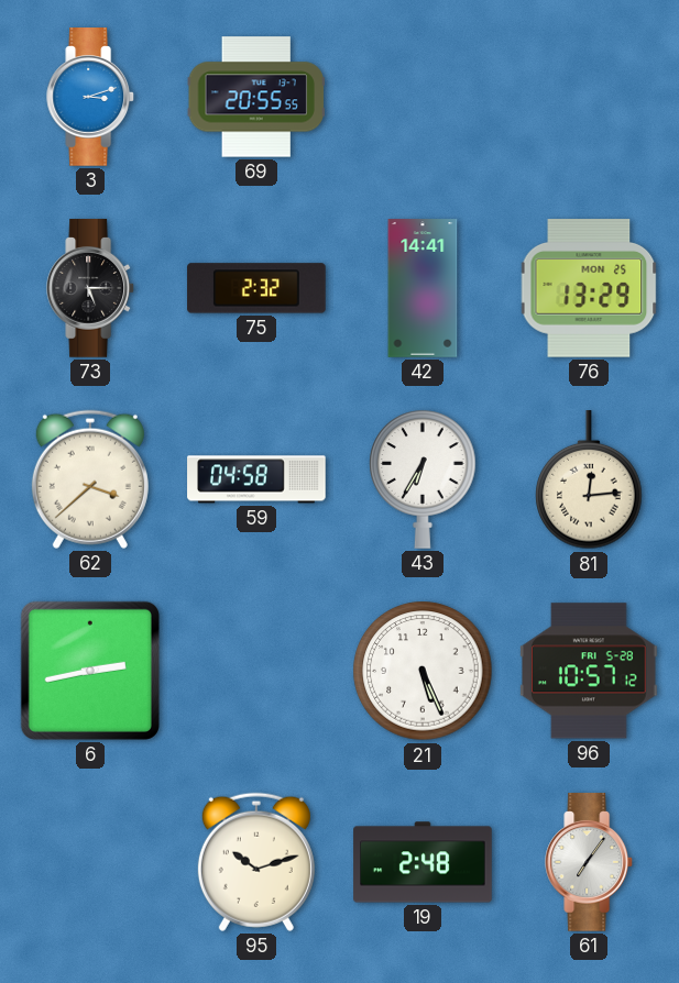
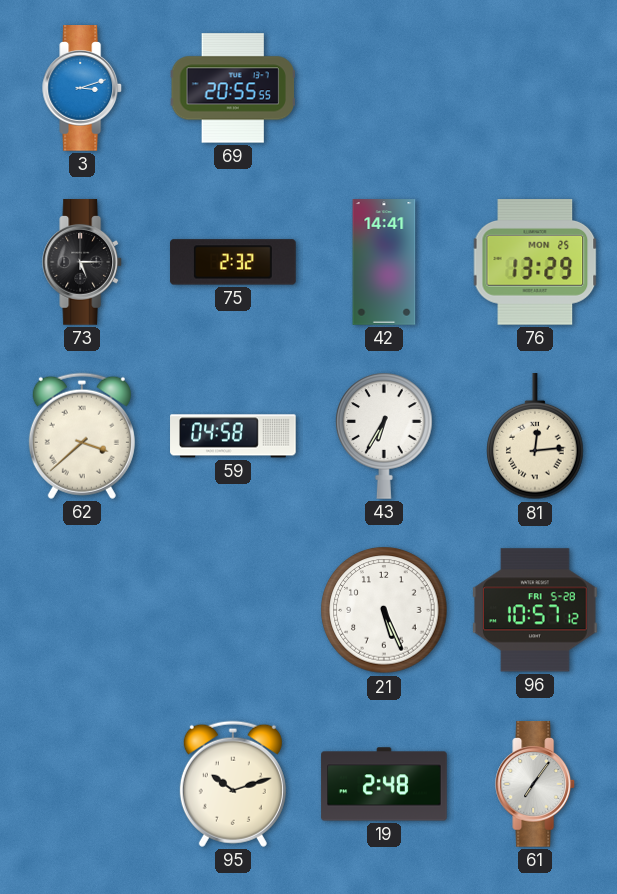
6: 2:43 -> none (90, 671)
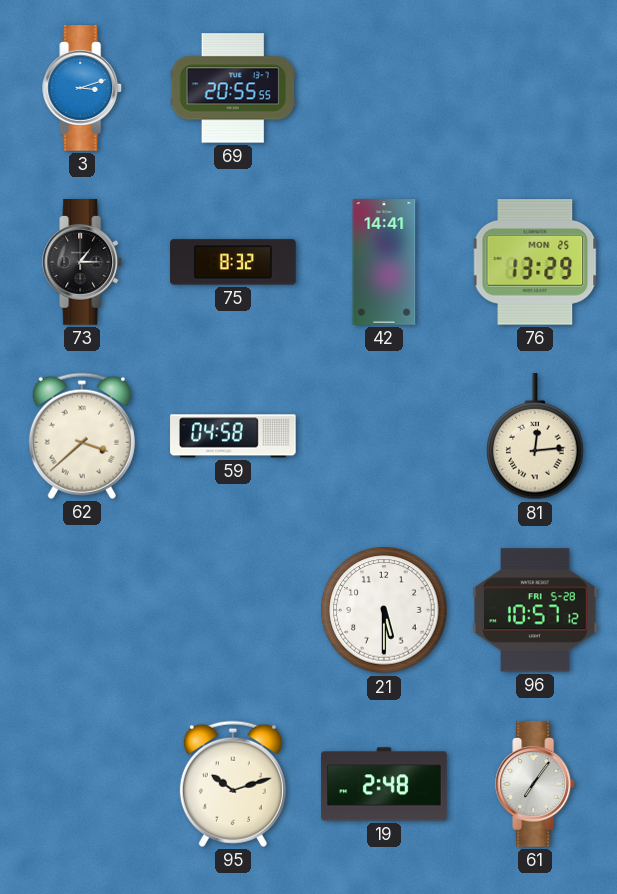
73: 5:15 -> 1:15 (83, 262)
75: 2:32 -> 8:32 (233, 262)
43: 6:35 -> none (384, 436)
21: 5:26 -> 5:30 (384, 610)
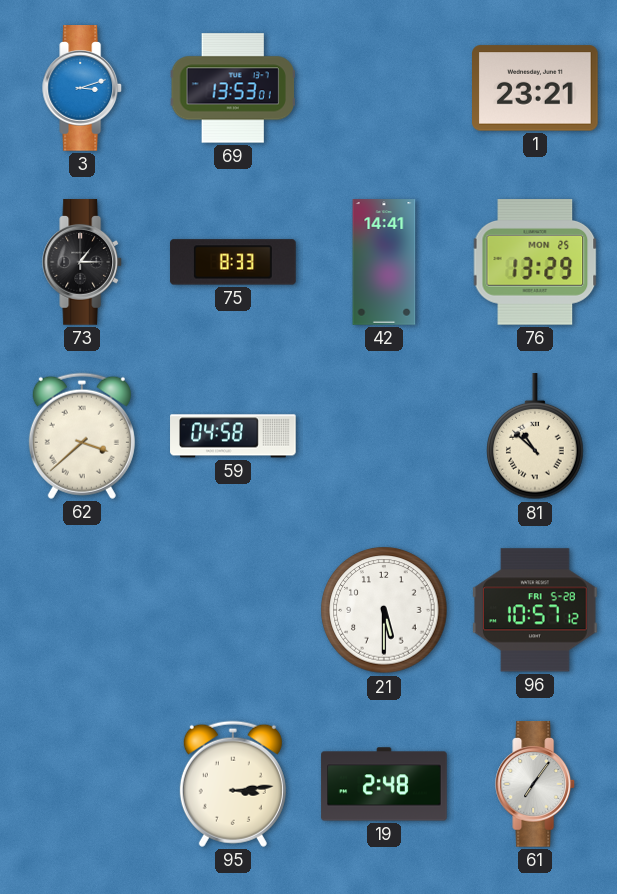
69: 20:55 -> 13:53 (233, 88)
1: none -> 23:21 (536, 88)
75: 8:32 -> 8:33 (233, 262)
81: 12:14 -> 10:52 (535, 437)
95: 10:12 -> 3:14 (233, 784)
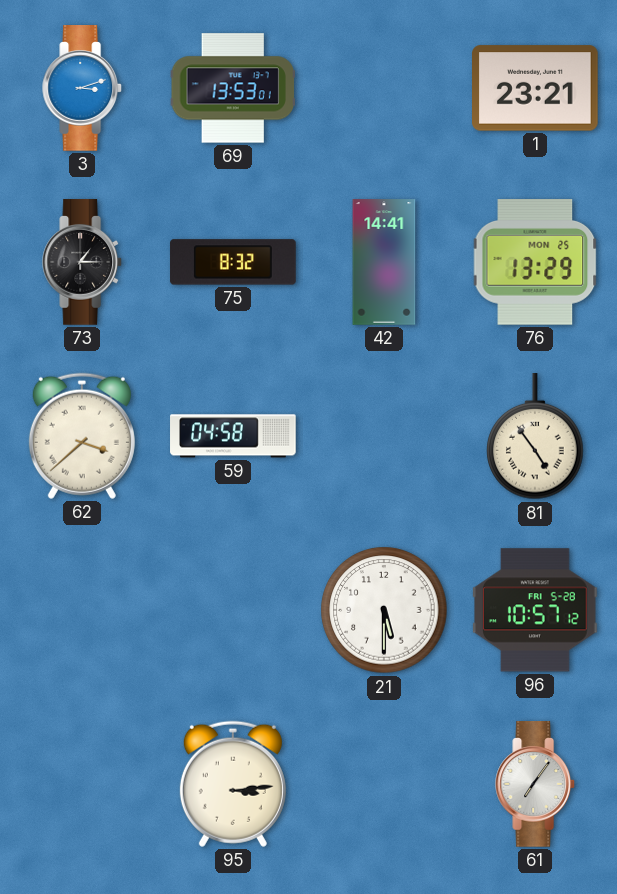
75: 8:33 -> 8:32 (233, 262)
81: 10:52 -> 4:54 (535, 437)
19: 2:48 -> none (384, 784)
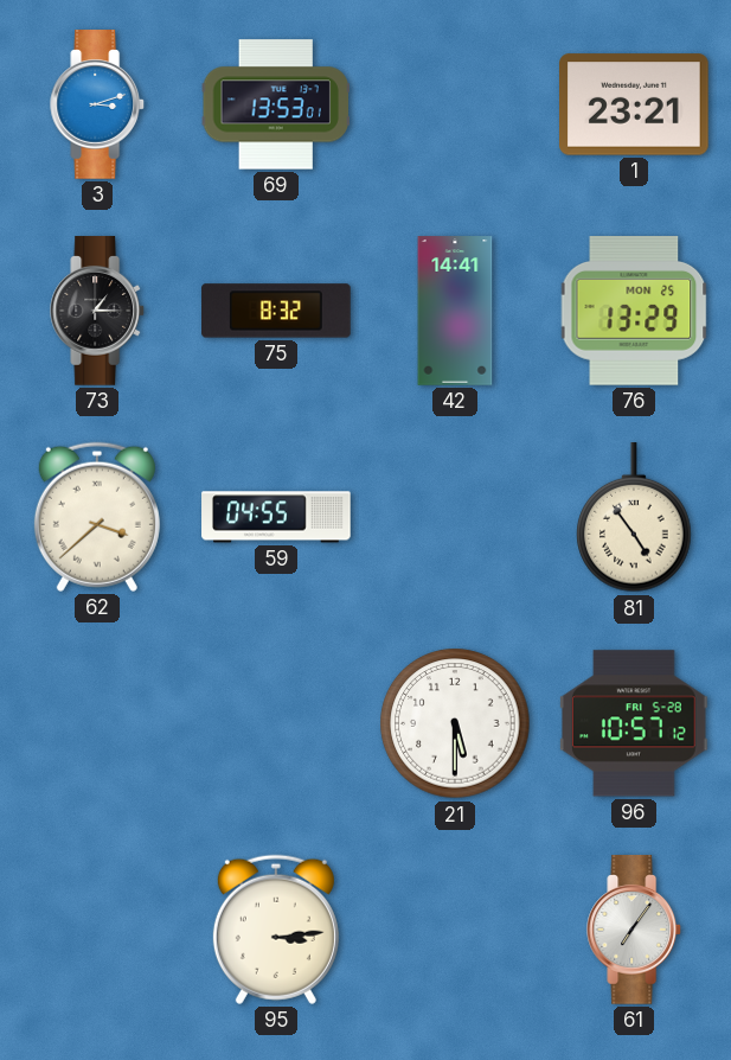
59: 04:58 -> 04:55 (276, 517)
